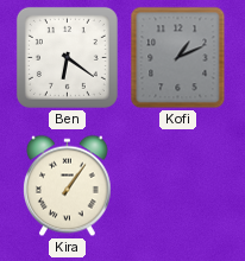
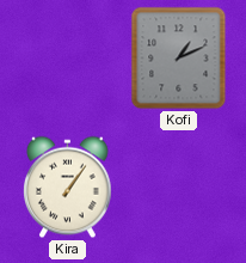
Ben: 6:21 -> none (67, 57)
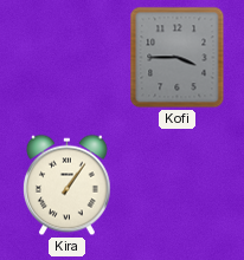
Kofi: 1:11 -> 3:45 (178, 58)
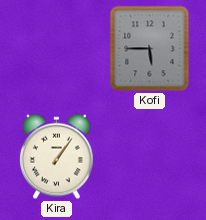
Kofi: 3:45 -> 5:45 (150, 49)
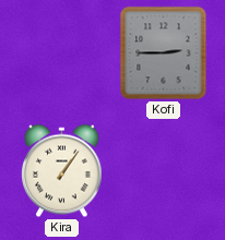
Kofi: 5:45 -> 2:45 (164, 53)
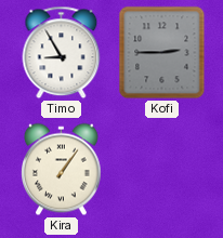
Timo: none -> 8:55 (62, 53)
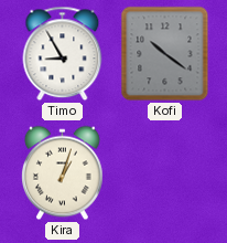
Kofi: 2:45 -> 10:21 (165, 54)
Kira: 1:06 -> 1:03 (63, 173)
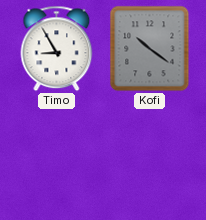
Kira: 1:03 -> none (63, 173)
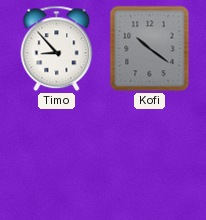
Timo: 8:55 -> 8:53 (57, 49)
